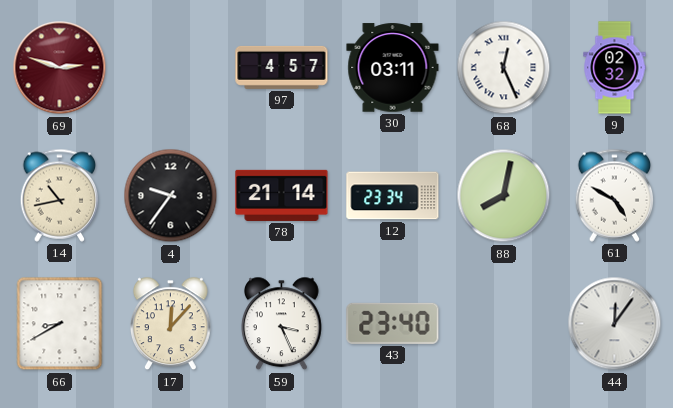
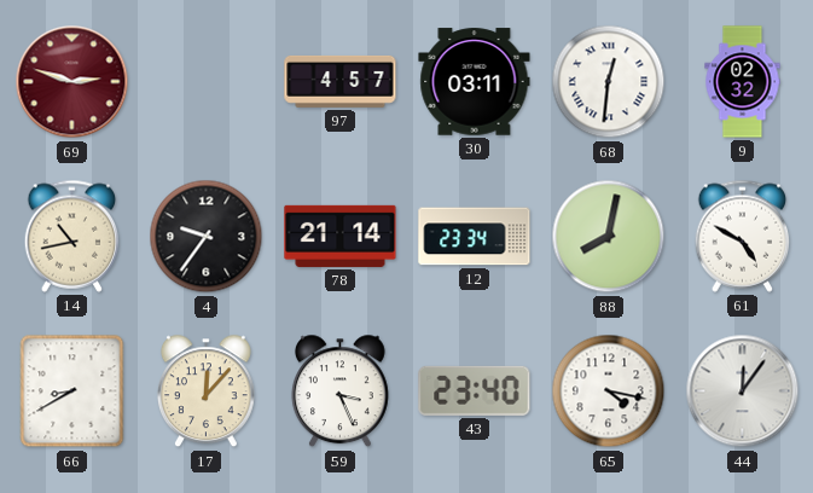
68: 12:26 -> 12:31 (609, 82)
65: none -> 4:17 (609, 391)
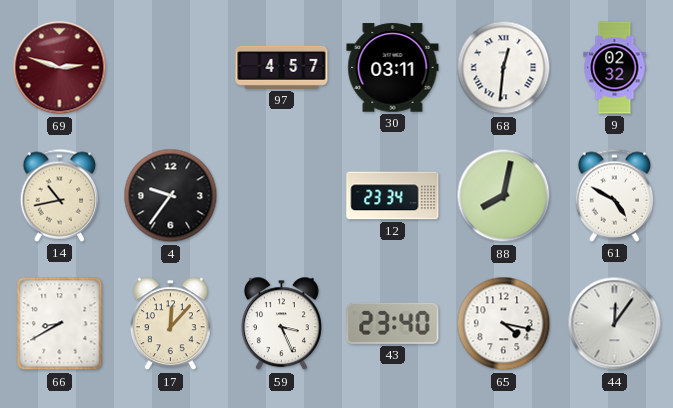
78: 21:14 -> none (341, 236)
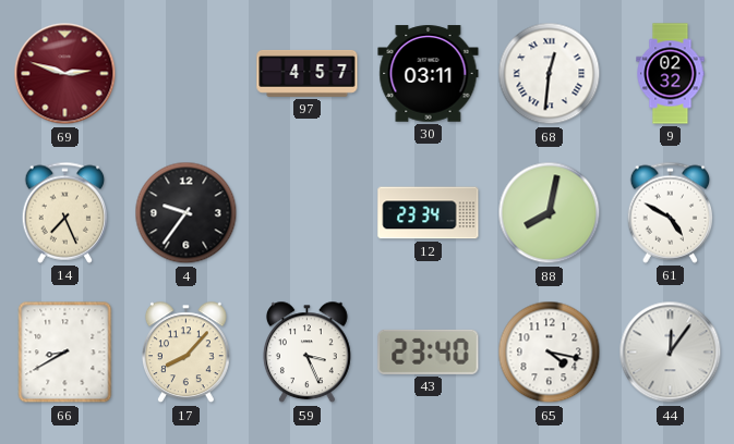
14: 10:43 -> 7:26 (65, 212)
17: 12:07 -> 8:07 (185, 353)
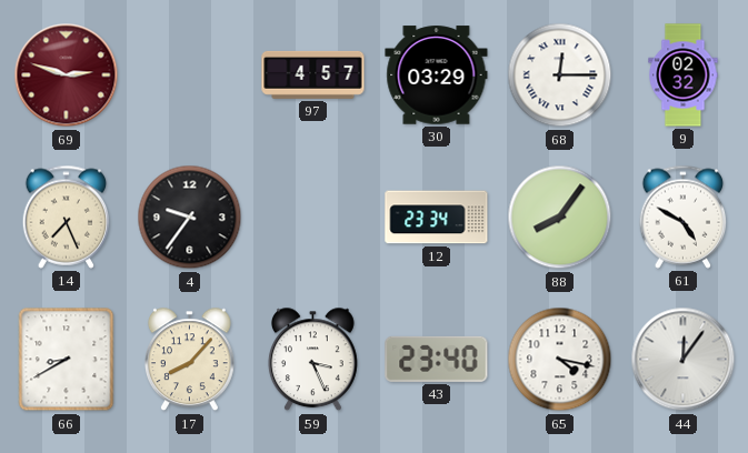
30: 03:11 -> 03:29 (437, 75)
68: 12:31 -> 12:15 (560, 75)
88: 8:02 -> 8:06 (560, 218)
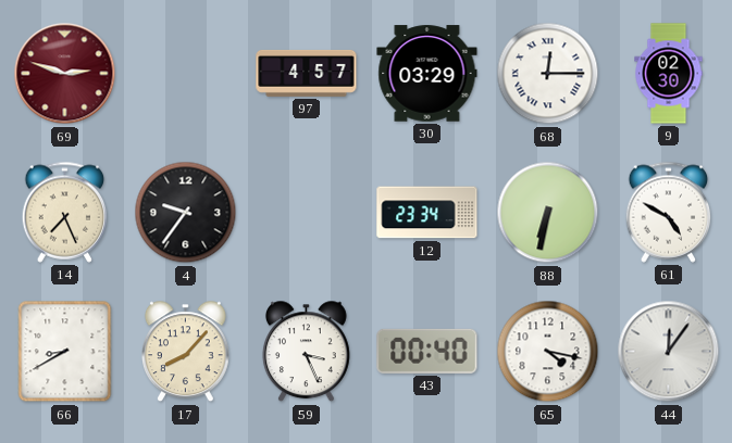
9: 02:32 -> 02:30 (669, 74)
88: 8:06 -> 6:32 (548, 213)
43: 23:40 -> 00:40 (427, 351)
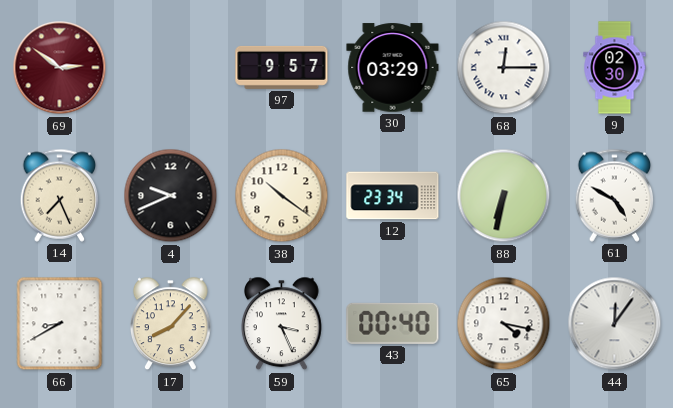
69: 2:48 -> 2:51 (60, 68)
97: 4:57 -> 9:57 (282, 67)
4: 9:36 -> 9:41 (171, 196)
38: none -> 10:21 (282, 196)
